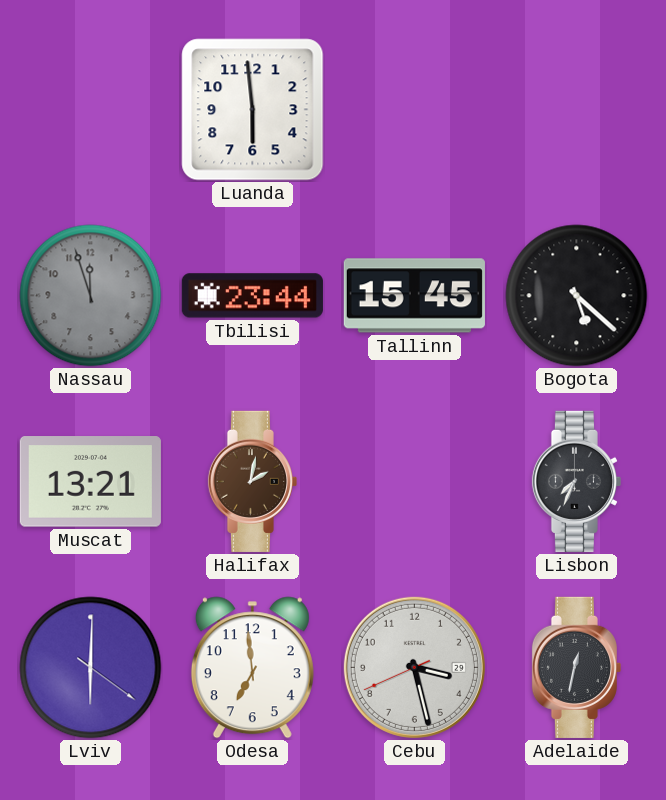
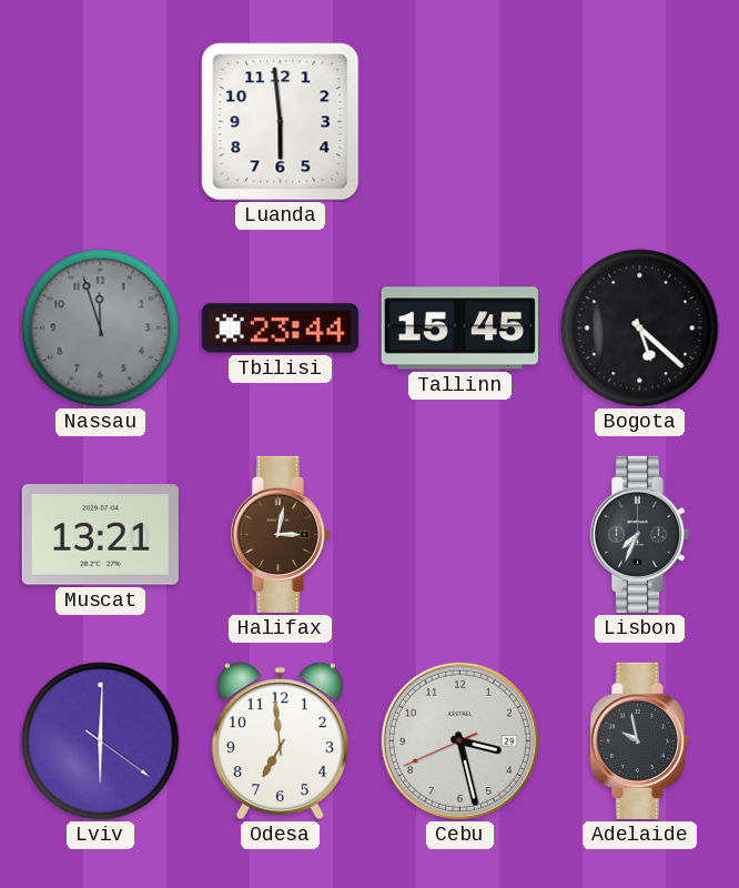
Halifax: 2:02 -> 3:02 (280, 534)
Adelaide: 12:32 -> 9:58 (639, 740)
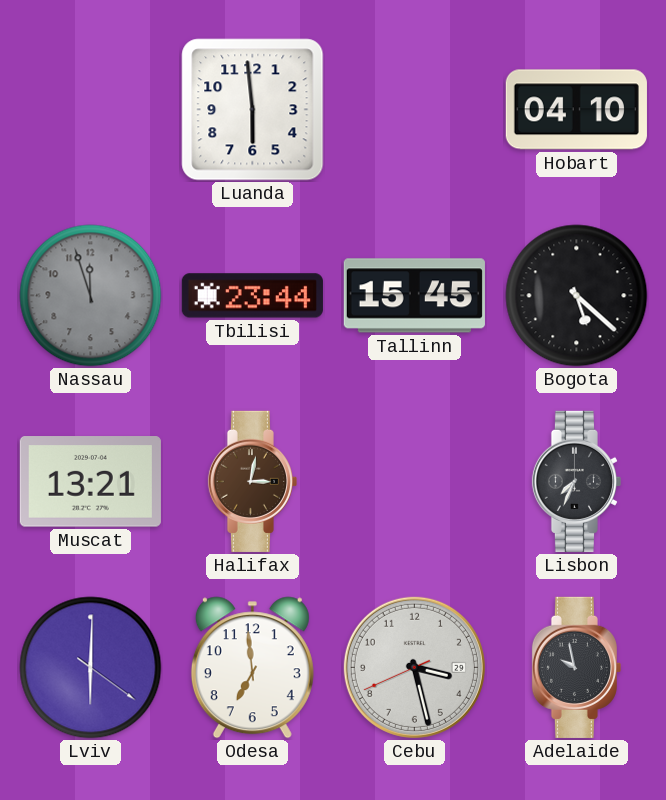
Hobart: none -> 04:10 (576, 110)
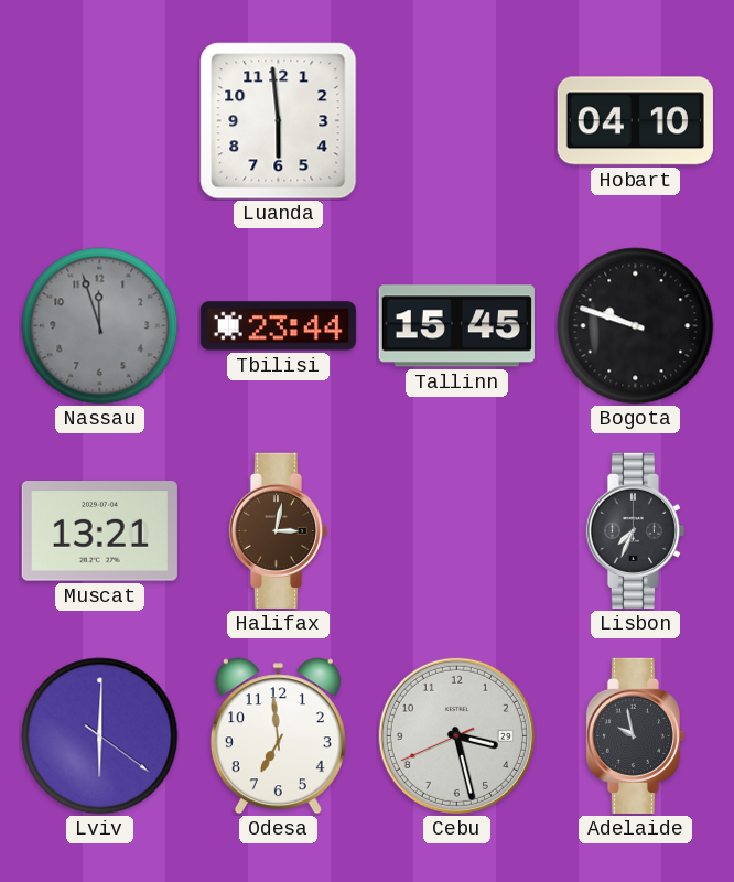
Bogota: 5:22 -> 9:48 (636, 326)
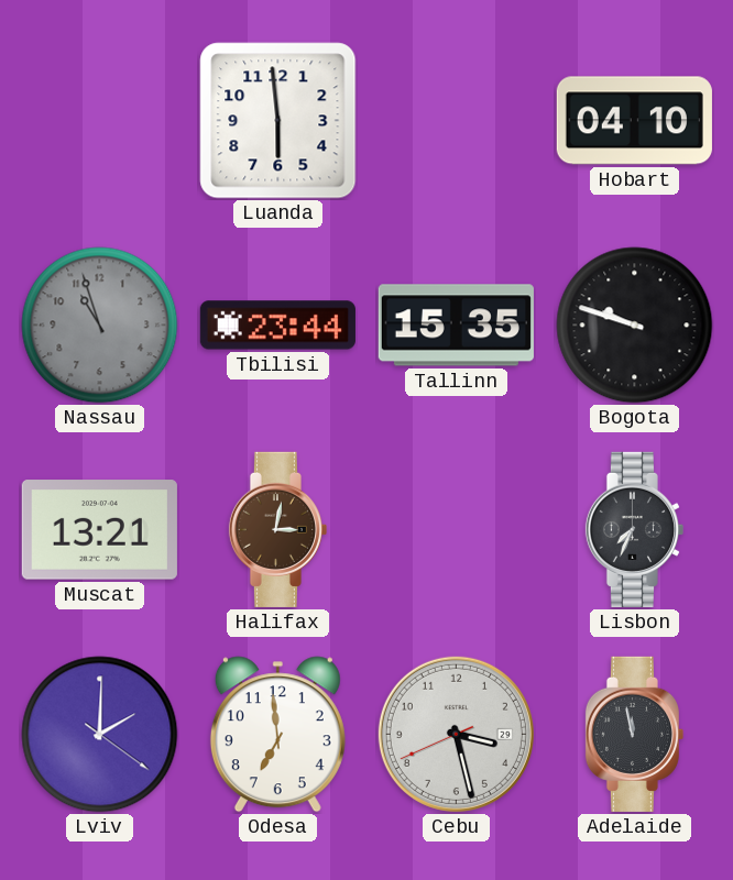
Nassau: 11:57 -> 10:57 (100, 326)
Tallinn: 15:45 -> 15:35 (456, 326)
Lviv: 6:00 -> 2:00 (100, 735)
Adelaide: 9:58 -> 11:58 (634, 734)
